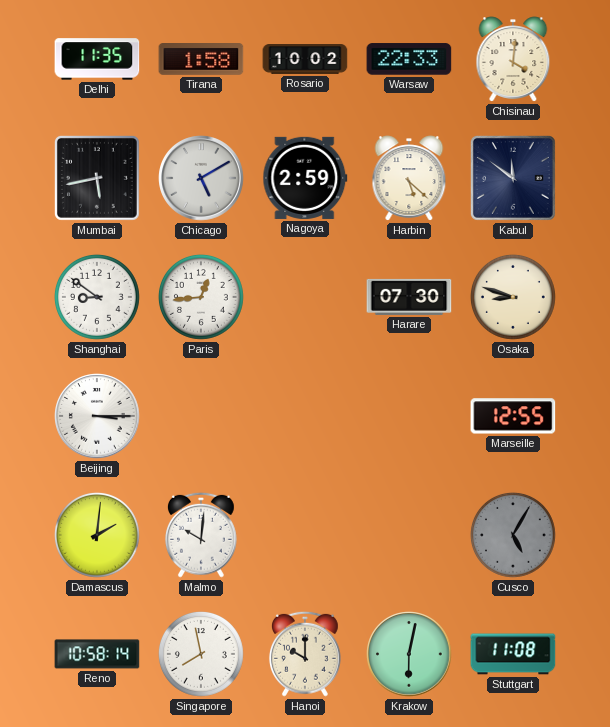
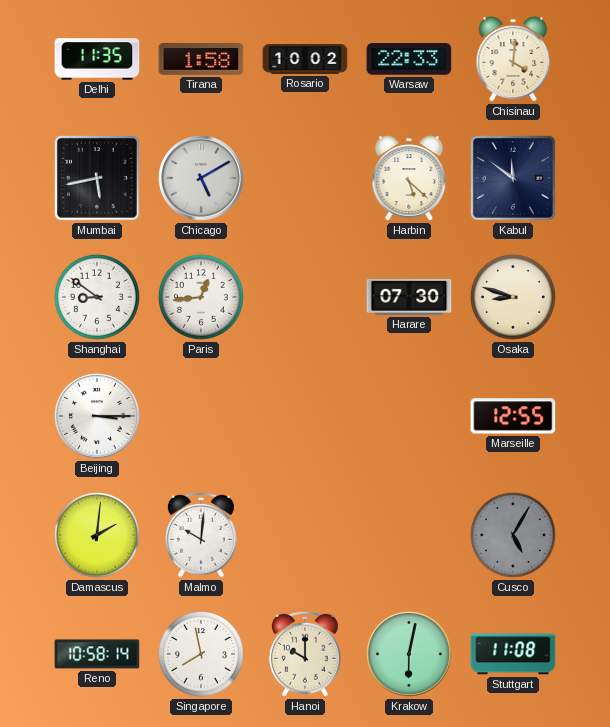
Nagoya: 2:59 -> none (305, 178)
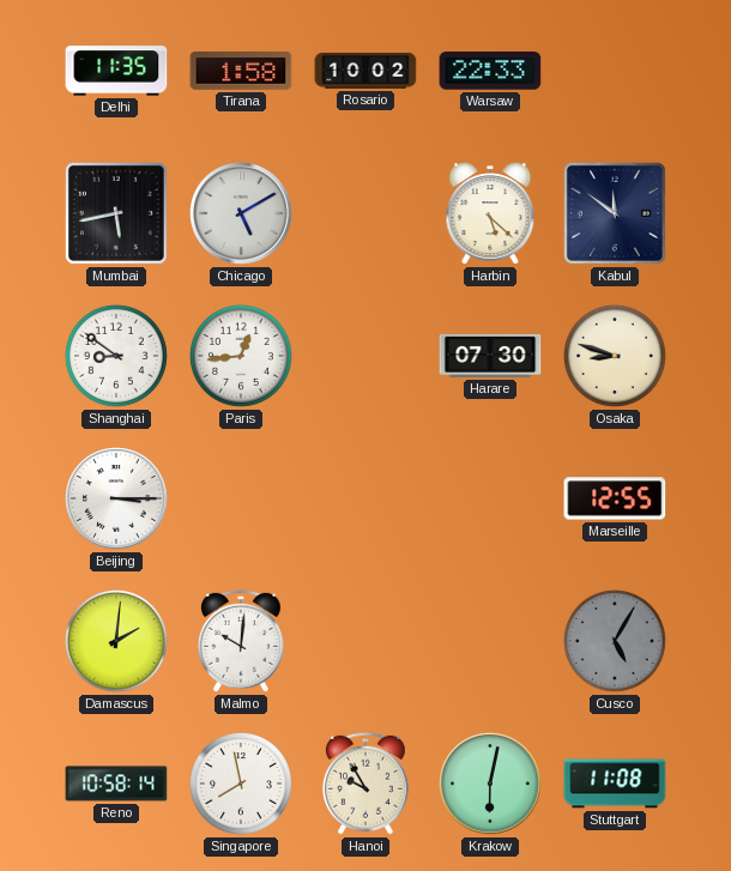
Chisinau: 4:01 -> none (513, 59)
Hanoi: 10:00 -> 9:55 (365, 784)
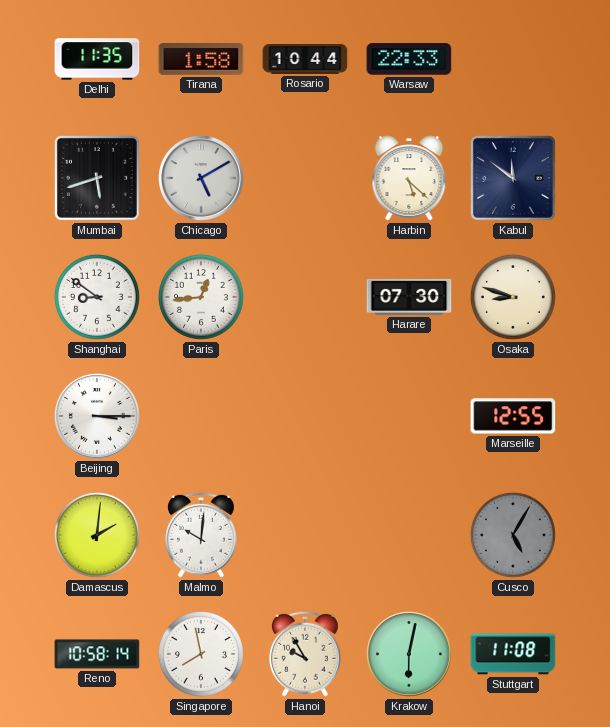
Rosario: 10:02 -> 10:44 (305, 59)
Mumbai: 5:43 -> 5:42 (97, 178)
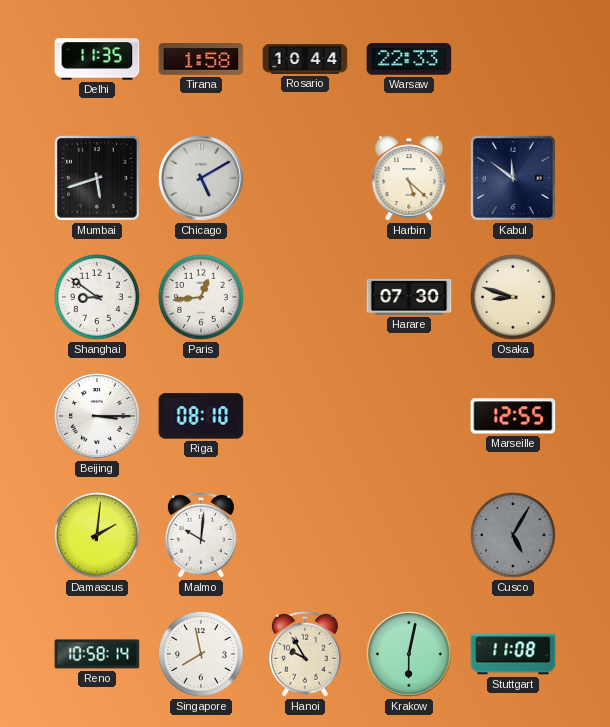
Riga: none -> 08:10 (201, 416)
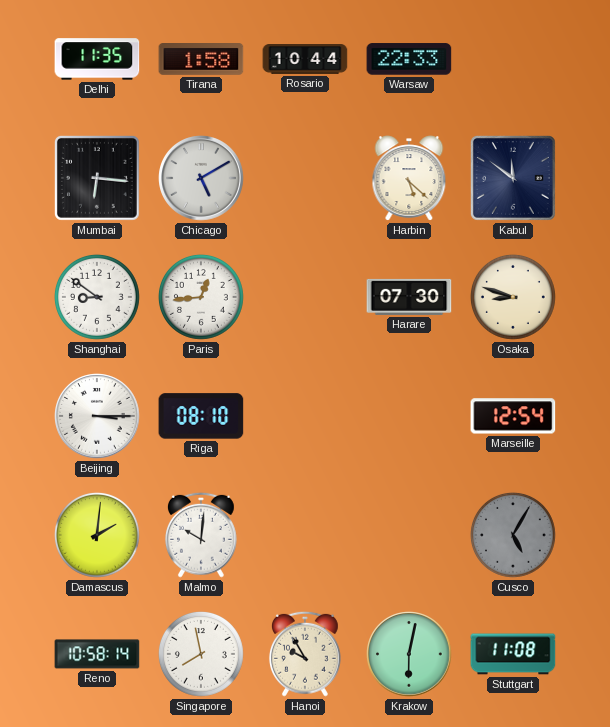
Mumbai: 5:42 -> 6:16 (97, 178)
Marseille: 12:55 -> 12:54 (513, 416)
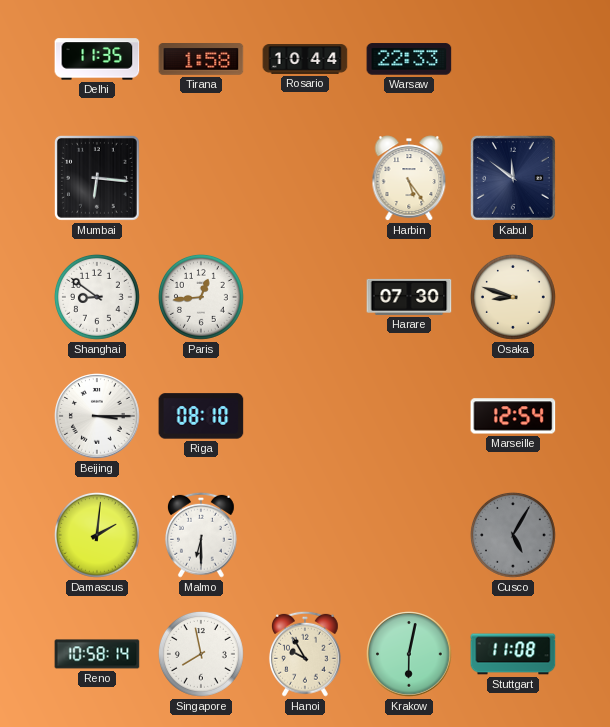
Chicago: 5:10 -> none (201, 178)
Harbin: 5:22 -> 5:24 (409, 178)
Malmo: 10:01 -> 6:30 (201, 535)
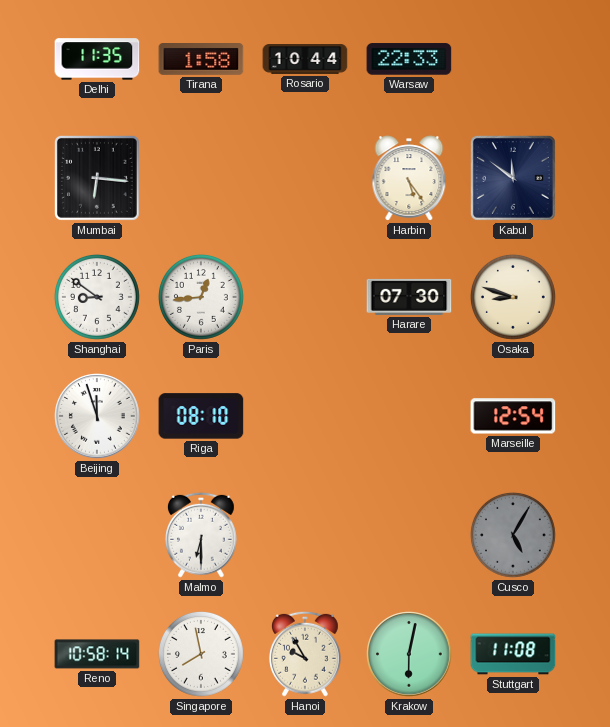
Beijing: 3:15 -> 11:57 (97, 416)
Damascus: 2:01 -> none (97, 535)
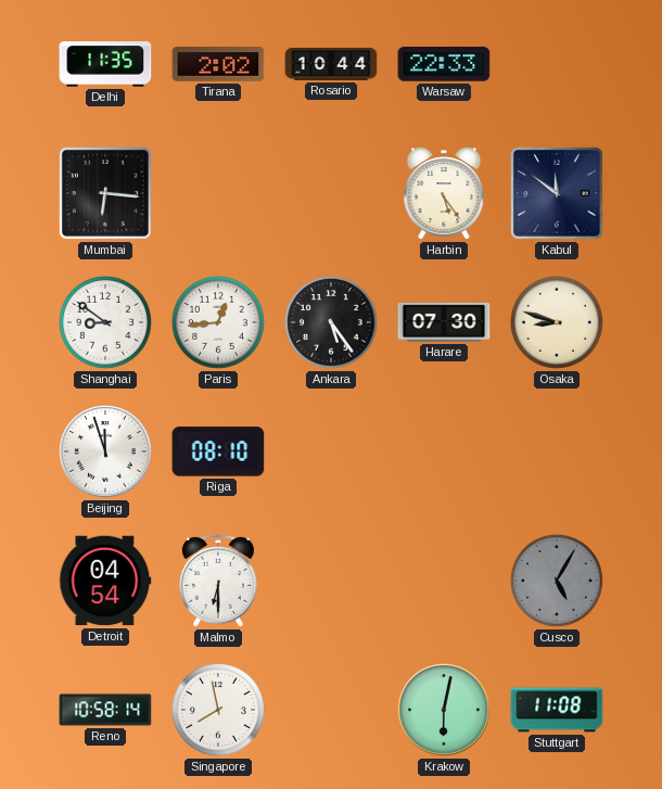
Tirana: 1:58 -> 2:02 (218, 65)
Ankara: none -> 5:24 (331, 322)
Marseille: 12:54 -> none (513, 416)
Detroit: none -> 04:54 (105, 581)
Hanoi: 9:55 -> none (305, 654)
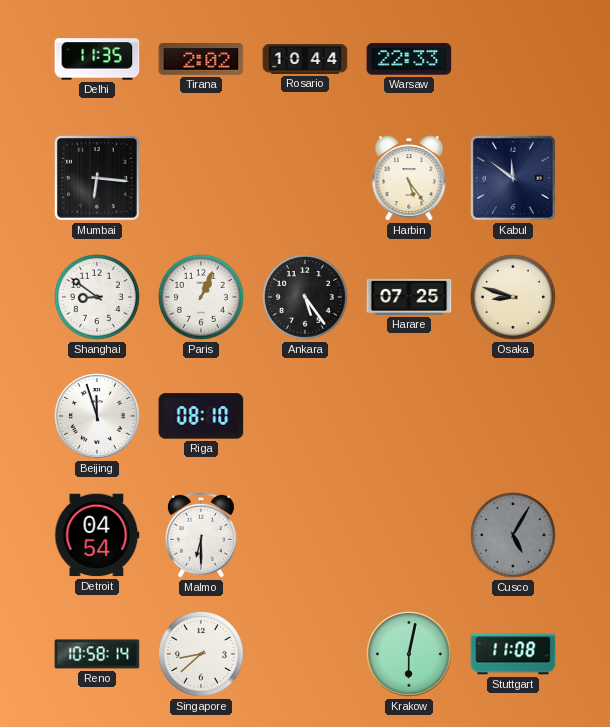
Paris: 12:44 -> 1:04 (201, 297)
Harare: 07:30 -> 07:25 (409, 297)
Singapore: 7:58 -> 8:38 (201, 654)
